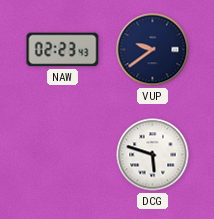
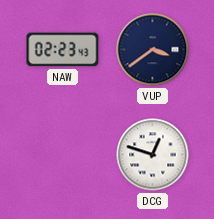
VUP: 9:39 -> 3:39 (153, 50)
DCG: 5:48 -> 12:48 (153, 155)
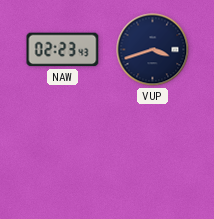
VUP: 3:39 -> 3:42 (153, 50)
DCG: 12:48 -> none (153, 155)
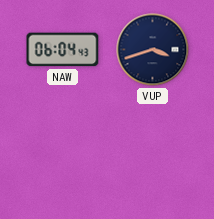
NAW: 02:23 -> 06:04 (63, 50)
